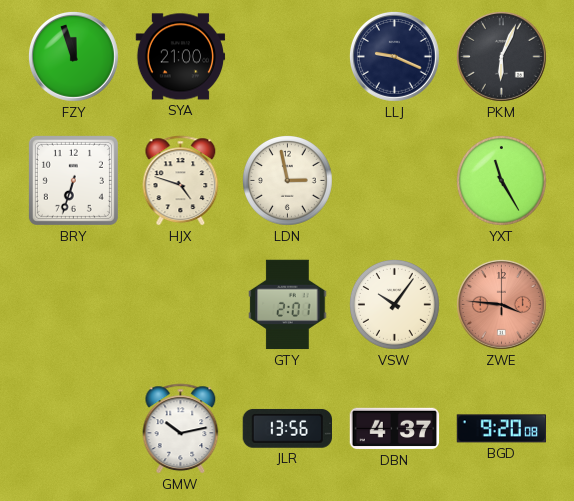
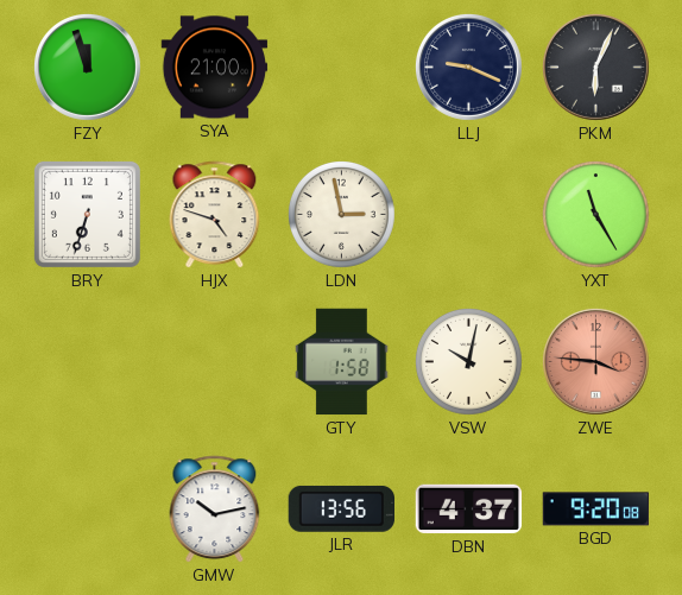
GTY: 2:01 -> 1:58 (342, 362)
VSW: 10:06 -> 10:02 (469, 362)
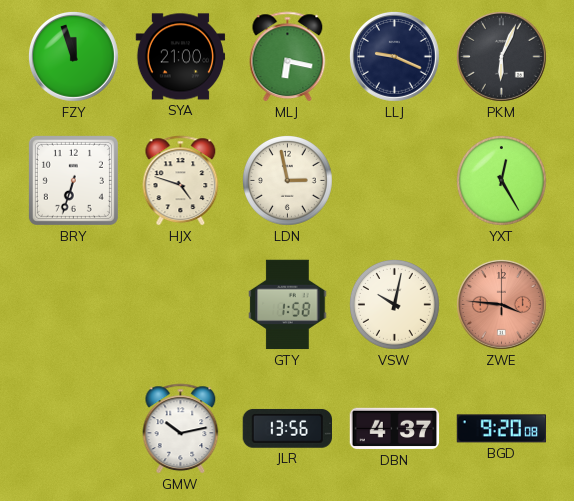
MLJ: none -> 6:17 (288, 57)
YXT: 11:25 -> 12:25 (502, 181)
